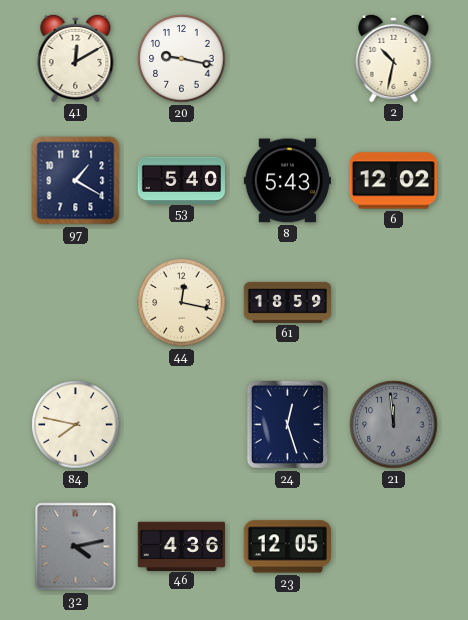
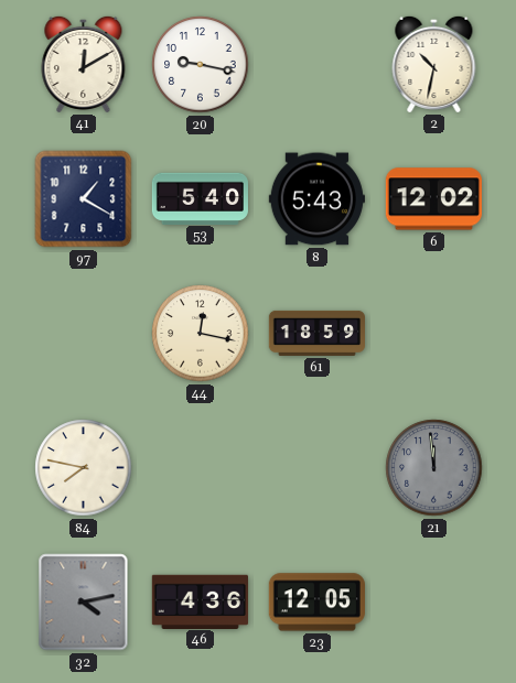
24: 12:27 -> none (288, 425)
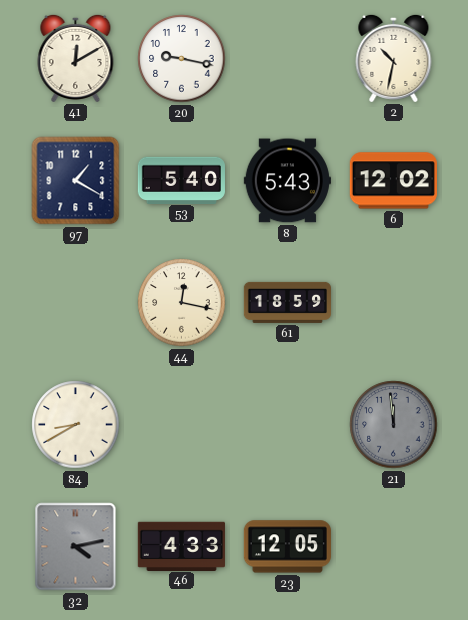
84: 7:47 -> 8:40 (76, 425)
46: 4:36 -> 4:33 (181, 546)
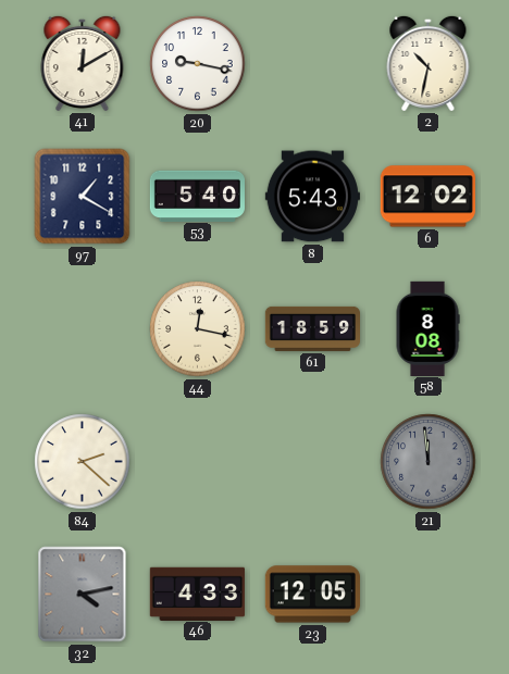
58: none -> 8:08 (427, 328)
84: 8:40 -> 2:22 (83, 462)
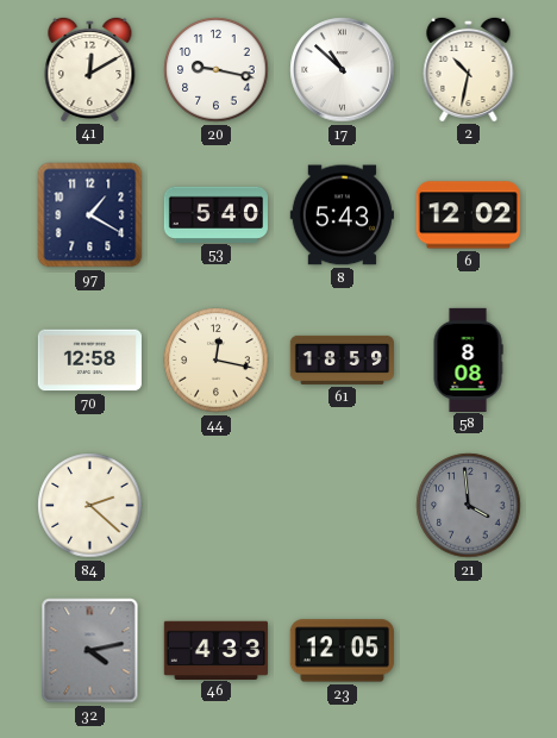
17: none -> 10:52 (343, 70)
70: none -> 12:58 (89, 361)
21: 11:59 -> 3:59 (469, 506)
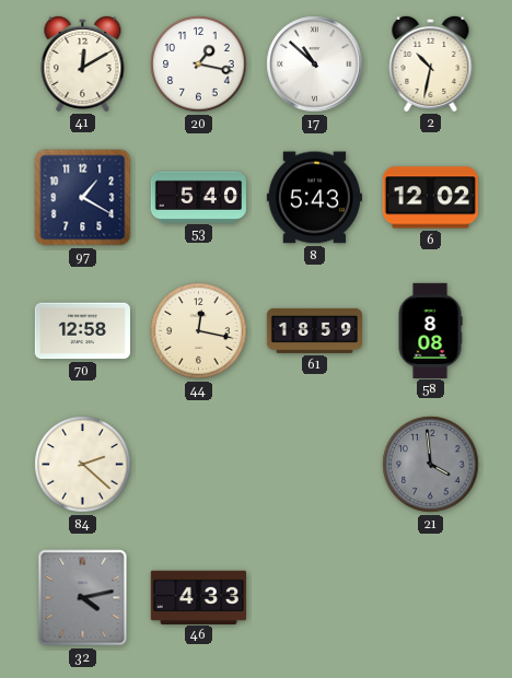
20: 9:17 -> 1:17 (199, 65)
23: 12:05 -> none (342, 651)
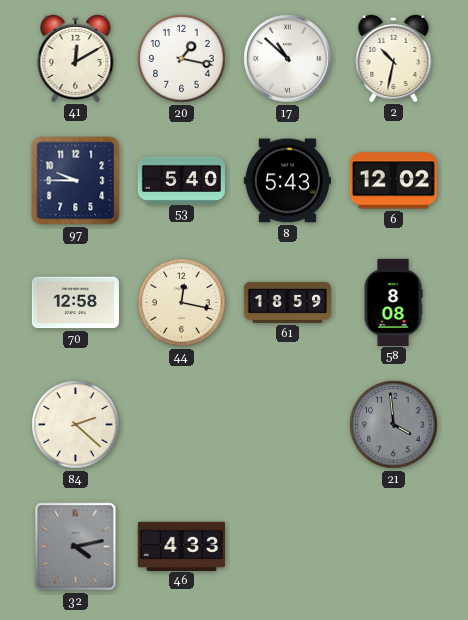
97: 1:20 -> 9:45 (76, 181)
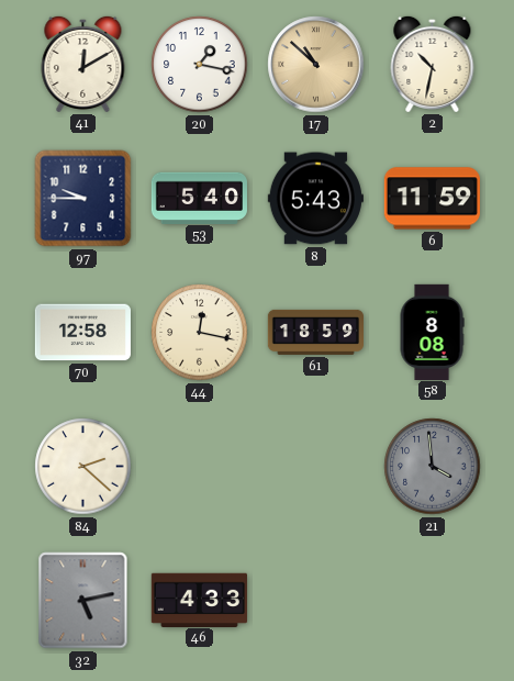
17 dial: white -> champagne (316, 65)
6: 12:02 -> 11:59 (432, 199)
32: 4:13 -> 5:13 (83, 601)
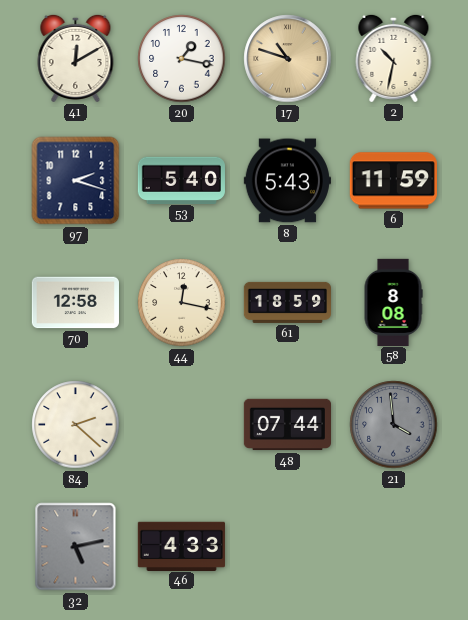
17: 10:52 -> 10:48 (288, 59)
97: 9:45 -> 2:18 (76, 181)
48: none -> 07:44 (287, 425)
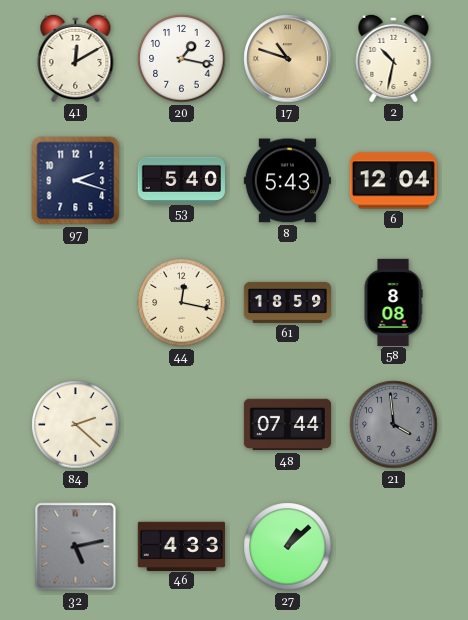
6: 11:59 -> 12:04 (393, 181)
70: 12:58 -> none (75, 303)
27: none -> 1:08 (288, 547)
